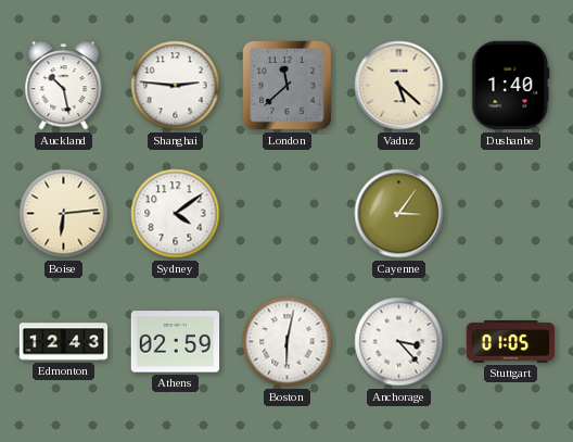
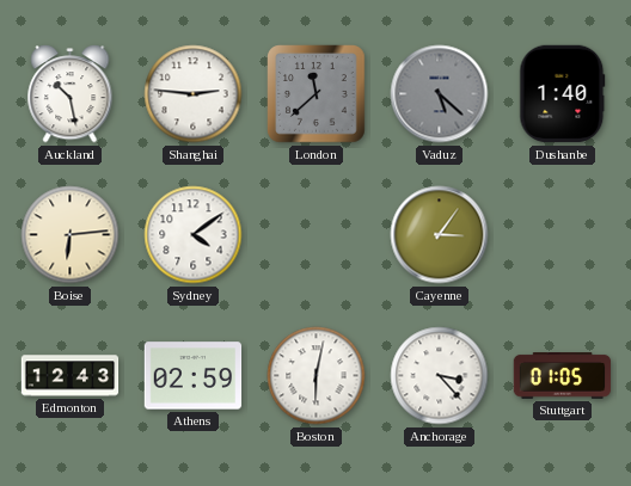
Vaduz dial: cream -> grey (440, 94)
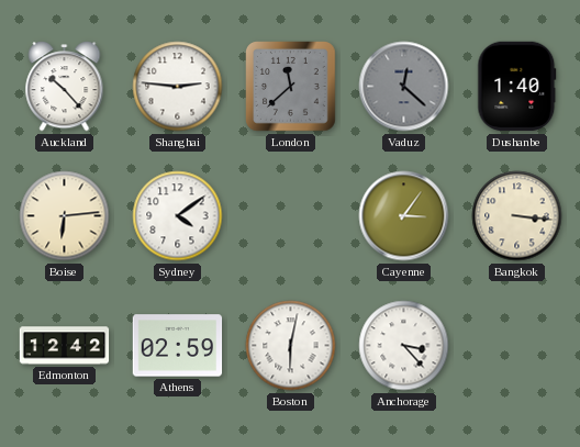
Auckland: 10:28 -> 10:23 (65, 87)
Vaduz: 5:22 -> 12:22 (404, 87)
Bangkok: none -> 3:16 (517, 216)
Edmonton: 12:43 -> 12:42 (65, 346)
Stuttgart: 01:05 -> none (563, 376)
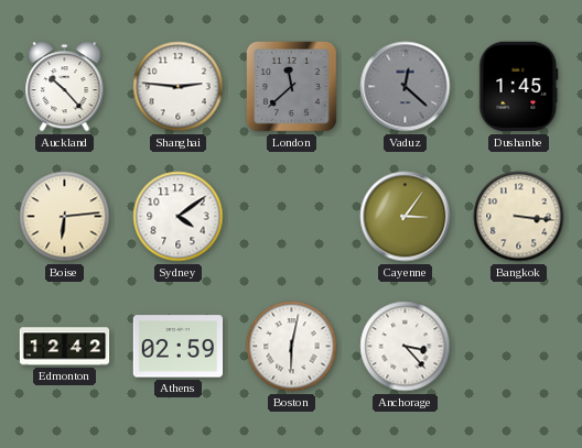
Dushanbe: 1:40 -> 1:45 (519, 87)
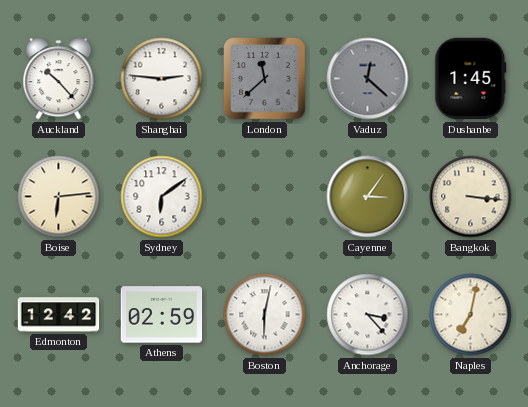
Sydney: 4:09 -> 6:09 (162, 197)
Naples: none -> 7:02 (471, 315)
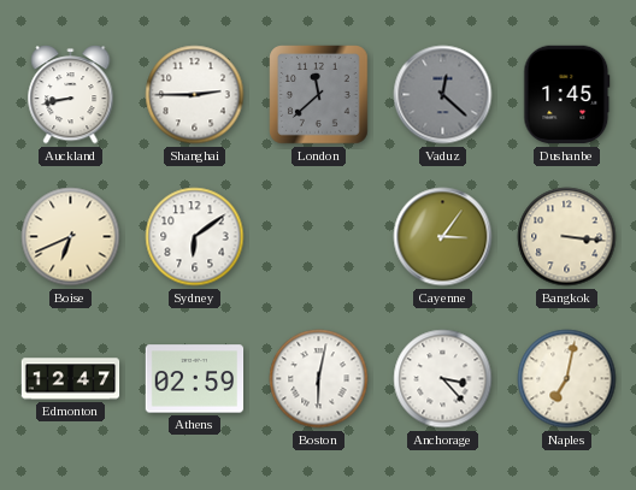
Auckland: 10:23 -> 8:43 (71, 95)
Shanghai: 2:46 -> 2:45 (195, 95)
Boise: 6:14 -> 6:41 (71, 237)
Edmonton: 12:42 -> 12:47 (71, 379)
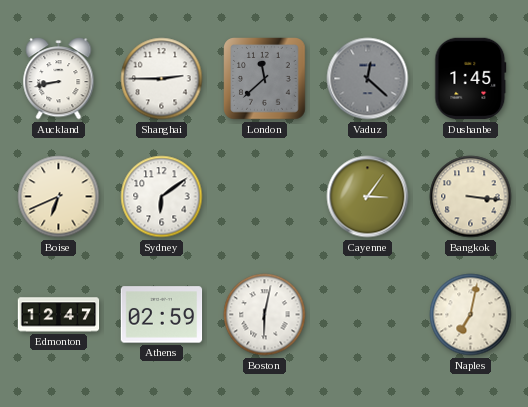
Anchorage: 3:23 -> none (443, 379)
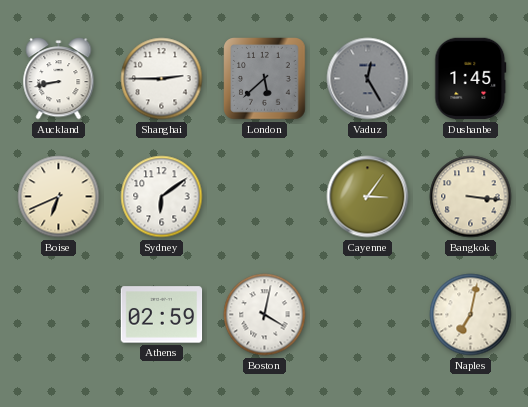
London: 11:38 -> 5:38 (265, 79)
Vaduz: 12:22 -> 12:25 (368, 79)
Edmonton: 12:47 -> none (59, 315)
Boston: 6:02 -> 4:02 (265, 315)
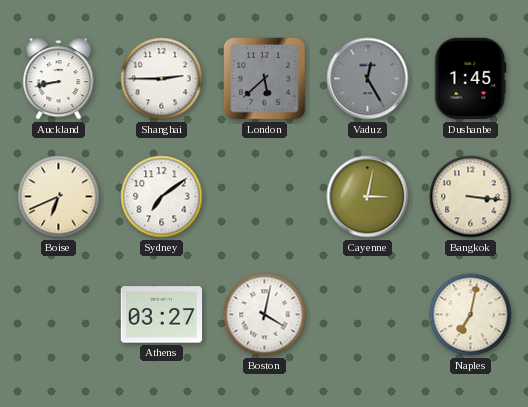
Sydney: 6:09 -> 7:09 (162, 197)
Cayenne: 3:06 -> 3:02 (368, 197)
Athens: 02:59 -> 03:27 (162, 315)
